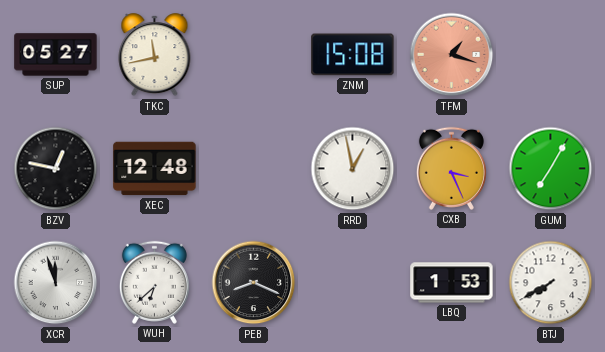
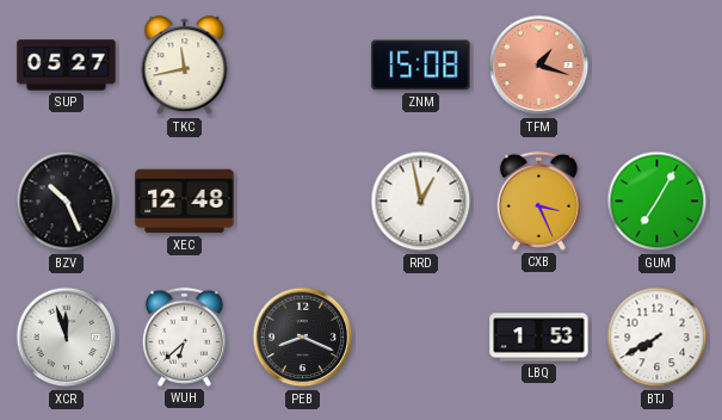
BZV: 12:47 -> 10:26 (67, 202)
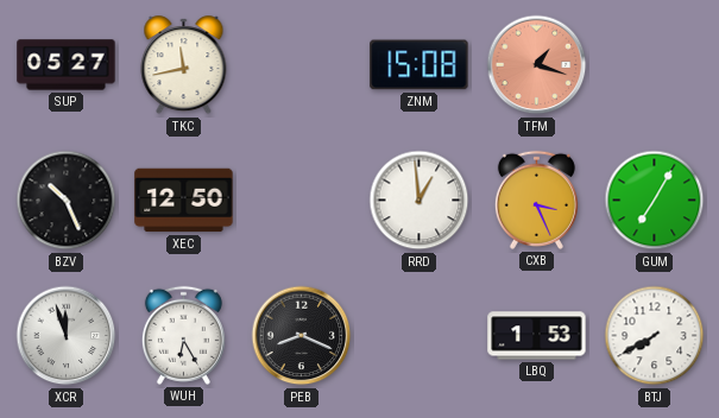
XEC: 12:48 -> 12:50 (184, 201)
RRD: 12:58 -> 12:59 (420, 201)
WUH: 6:38 -> 6:25 (183, 335)
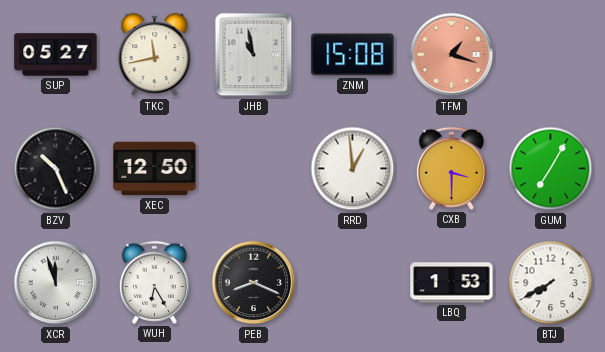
JHB: none -> 10:58 (254, 55)
CXB: 3:26 -> 3:30 (451, 168)
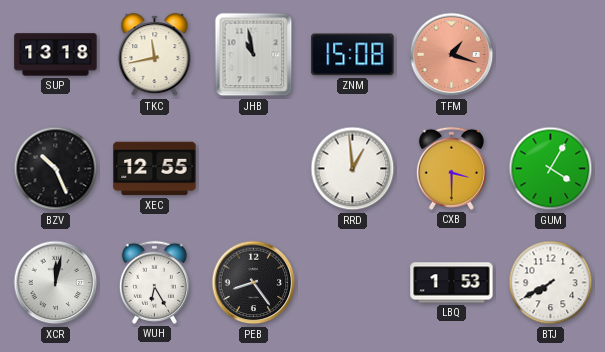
SUP: 05:27 -> 13:18 (56, 55)
XEC: 12:50 -> 12:55 (155, 169)
GUM: 7:05 -> 4:05 (551, 169)
XCR: 11:57 -> 12:02 (56, 283)
PEB: 8:19 -> 8:24 (254, 283)
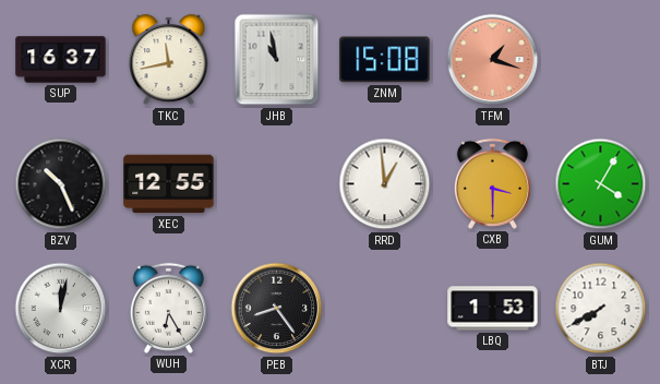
SUP: 13:18 -> 16:37 (61, 60)
